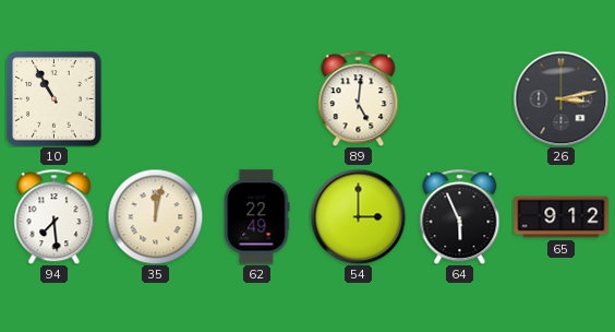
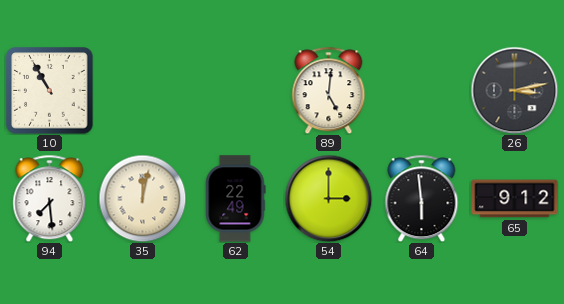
64: 5:56 -> 5:59 (422, 198)
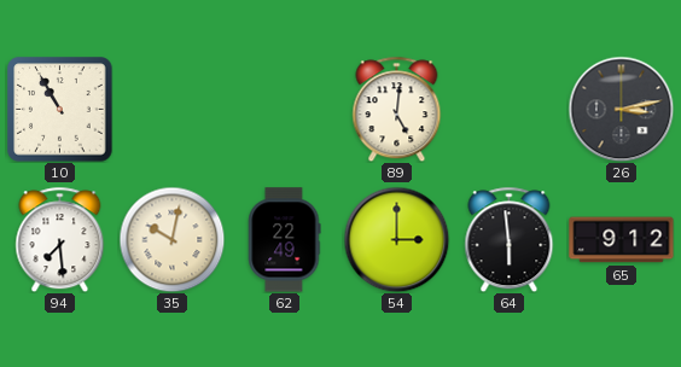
35: 12:02 -> 10:02 (171, 239)
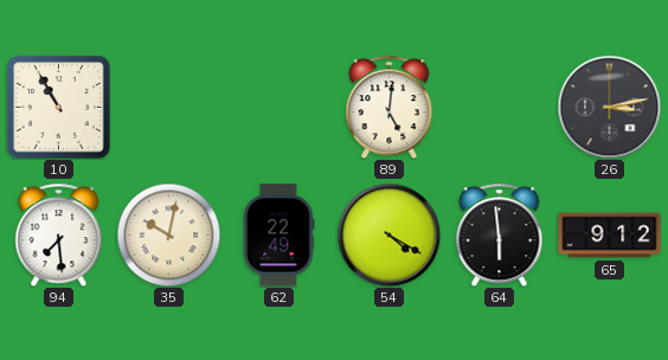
54: 3:00 -> 4:20 (388, 234)
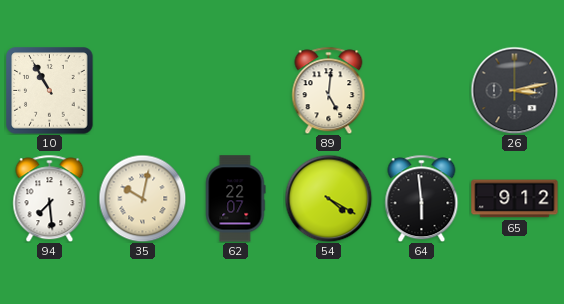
62: 22:49 -> 22:07 (236, 199)
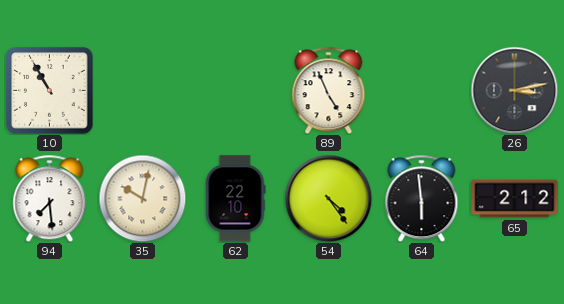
89: 5:01 -> 4:56 (329, 90)
62: 22:07 -> 22:10 (236, 199)
54: 4:20 -> 4:24 (328, 198)
65: 9:12 -> 2:12 (515, 199)
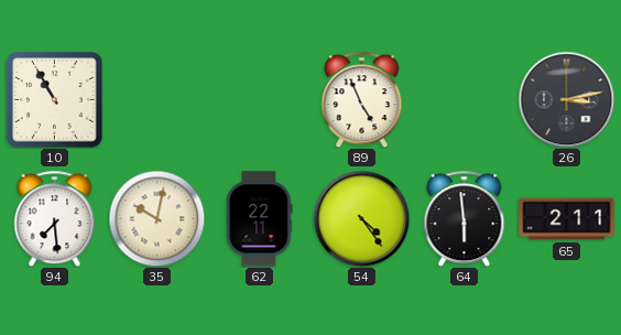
62: 22:10 -> 22:11 (260, 219)
65: 2:12 -> 2:11 (567, 219)
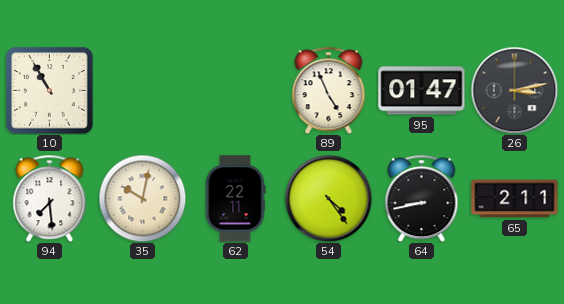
95: none -> 01:47 (422, 91)
64: 5:59 -> 8:43 (422, 198)
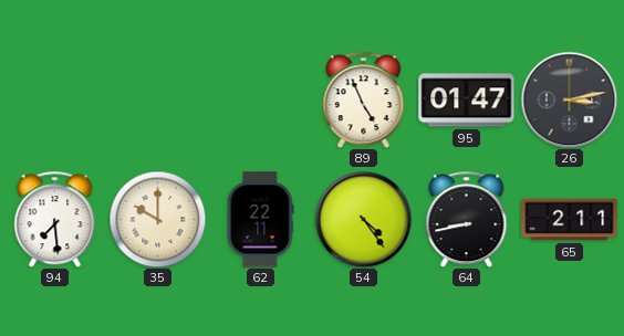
10: 10:55 -> none (50, 91)
35: 10:02 -> 10:00 (157, 219)
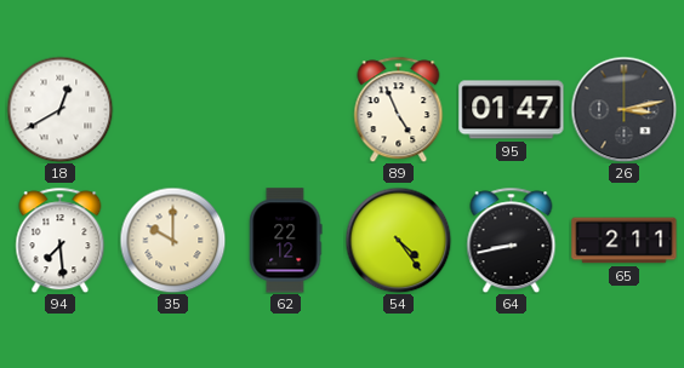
18: none -> 12:40 (59, 109)
62: 22:11 -> 22:12 (286, 241)
